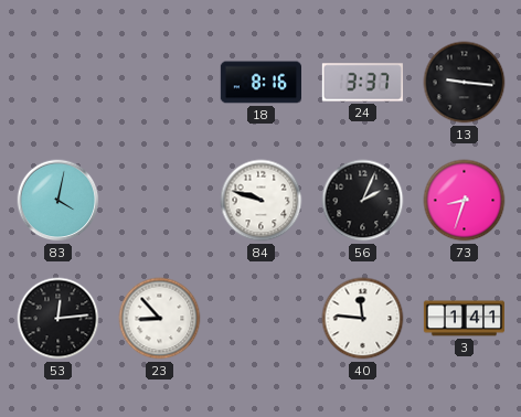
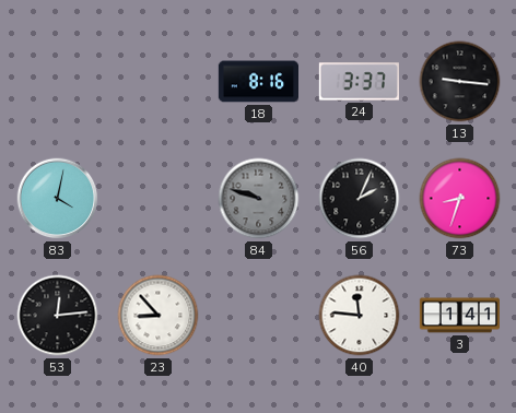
84 dial: white -> grey (259, 199)
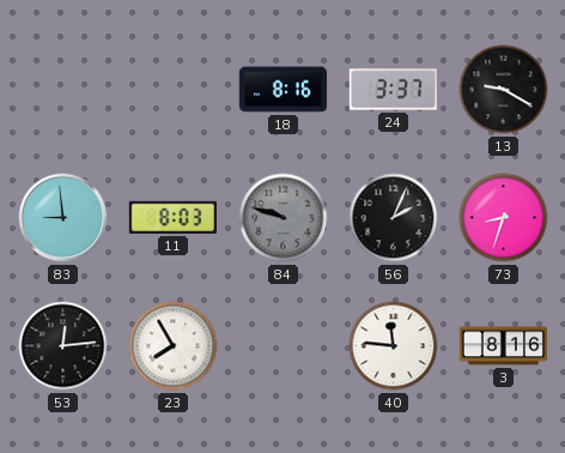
13: 9:16 -> 9:20 (504, 90)
83: 4:02 -> 8:59 (63, 218)
11: none -> 8:03 (172, 217)
23: 8:53 -> 7:55 (174, 346)
3: 1:41 -> 8:16 (503, 346)
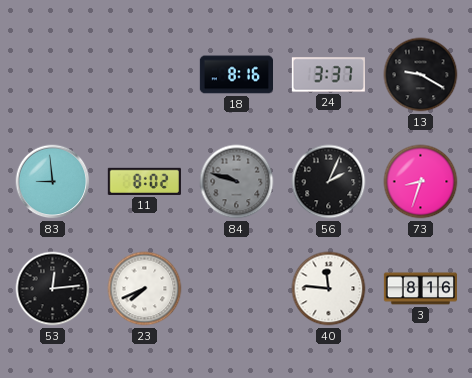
11: 8:03 -> 8:02 (144, 181)
23: 7:55 -> 7:41 (145, 289)
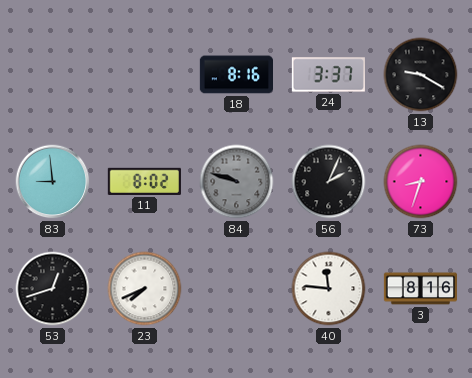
53: 12:14 -> 12:42 (53, 289)
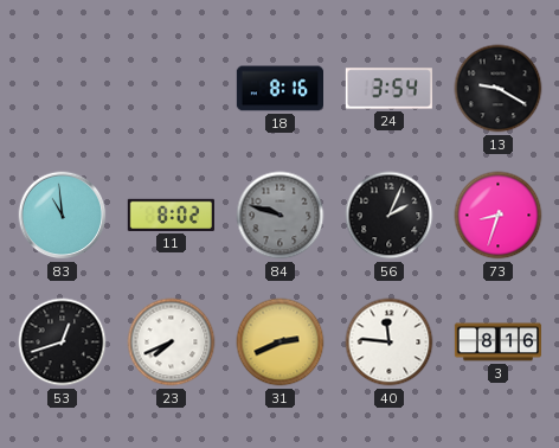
24: 3:37 -> 3:54 (388, 89)
83: 8:59 -> 10:59 (63, 216)
31: none -> 2:41 (281, 343)
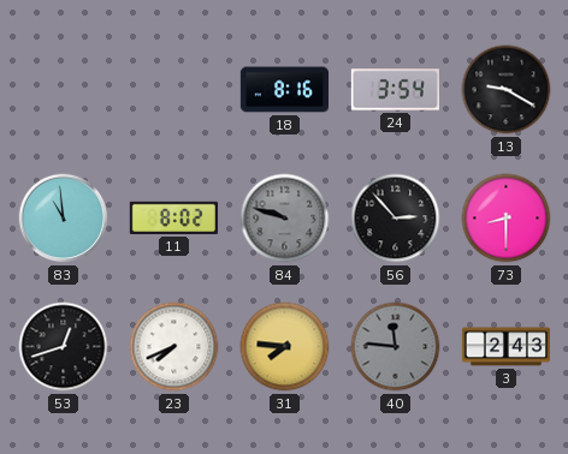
56: 2:04 -> 2:53 (396, 219)
73: 8:33 -> 8:30 (507, 219)
31: 2:41 -> 7:46 (285, 347)
40 dial: white -> grey (396, 347)
3: 8:16 -> 2:43 (505, 347)
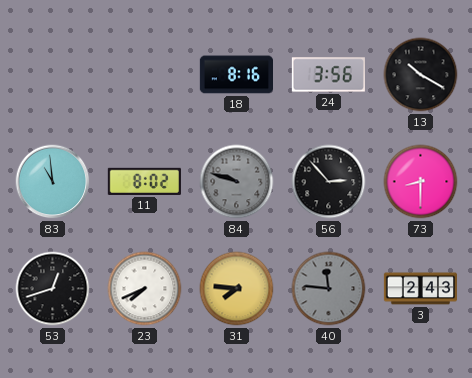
24: 3:54 -> 3:56 (328, 75)
13: 9:20 -> 10:20 (421, 75)
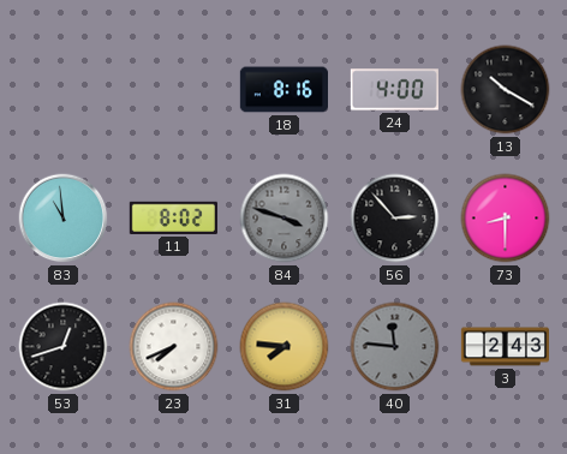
24: 3:56 -> 4:00 (394, 90)
84: 9:48 -> 3:48 (285, 219)
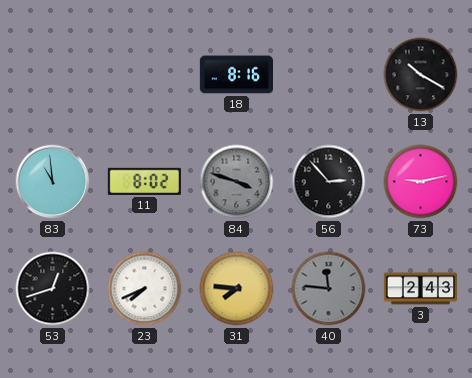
24: 4:00 -> none (394, 90)
73: 8:30 -> 9:13 (421, 182)
